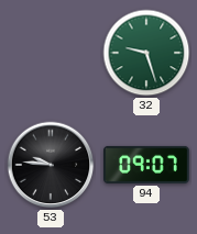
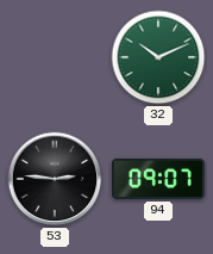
32: 9:27 -> 10:11 (158, 57)
53: 9:46 -> 2:46 (55, 179)
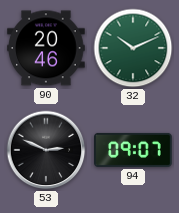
90: none -> 20:46 (46, 48)
53: 2:46 -> 2:49 (46, 150)
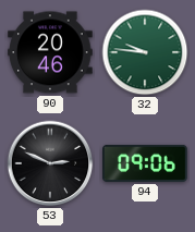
32: 10:11 -> 9:46 (145, 52)
94: 09:07 -> 09:06 (145, 163)
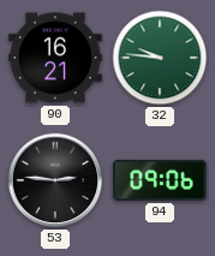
90: 20:46 -> 16:21 (55, 58)
53: 2:49 -> 2:46 (55, 180)
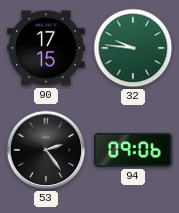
90: 16:21 -> 17:15 (46, 48)
53: 2:46 -> 2:24 (46, 150)
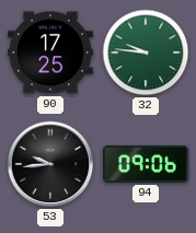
90: 17:15 -> 17:25 (50, 53)
53: 2:24 -> 9:44 (50, 164)
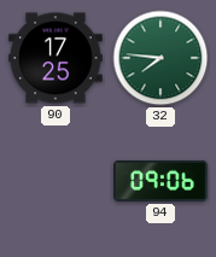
32: 9:46 -> 7:46 (160, 58)
53: 9:44 -> none (50, 164)
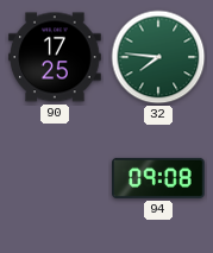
94: 09:06 -> 09:08 (158, 178)
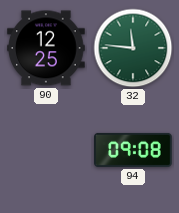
90: 17:25 -> 12:25 (46, 48)
32: 7:46 -> 11:46 (133, 48)
